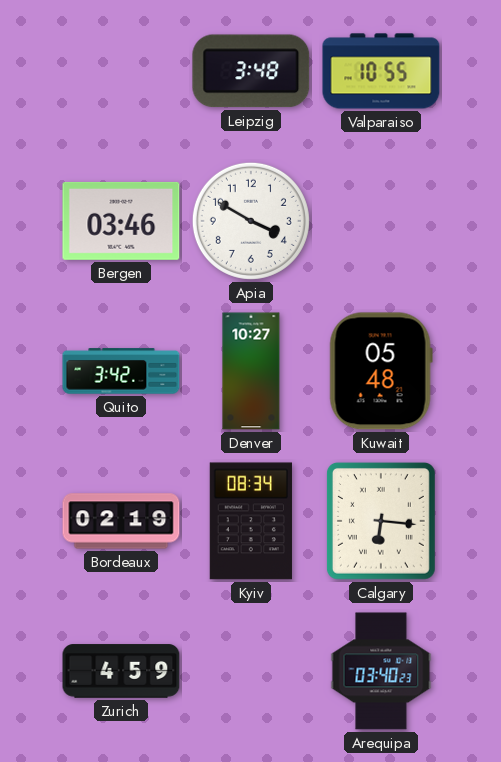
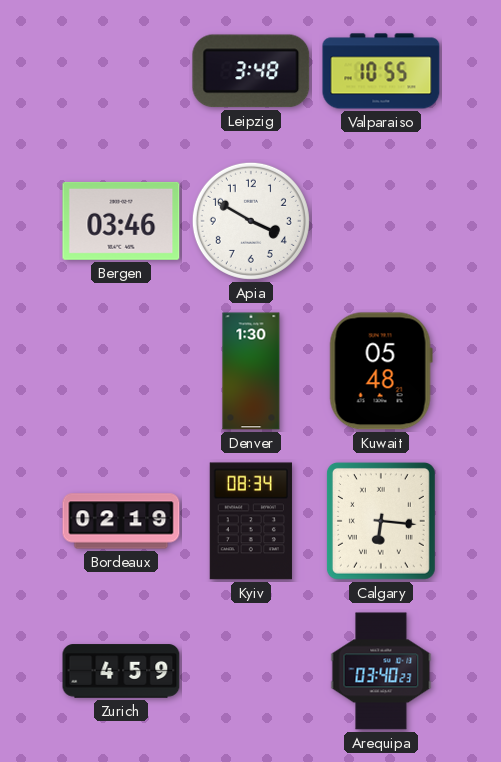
Quito: 3:42 -> none (121, 371)
Denver: 10:27 -> 1:30 (251, 371)
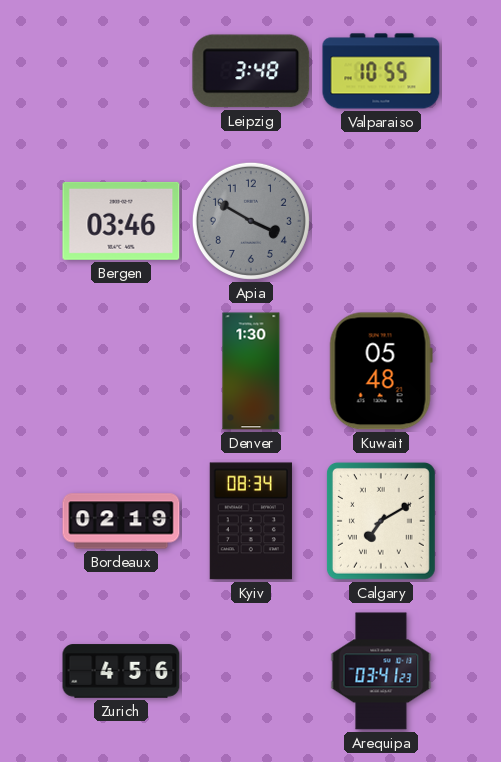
Apia dial: white -> grey (251, 221)
Calgary: 6:16 -> 7:10 (381, 521)
Zurich: 4:59 -> 4:56 (121, 671)
Arequipa: 03:40 -> 03:41 (381, 671)
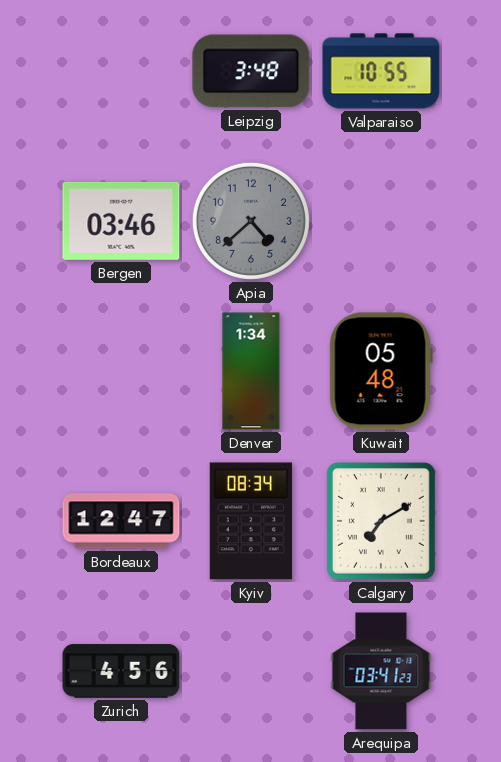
Apia: 3:50 -> 4:38 (251, 221)
Denver: 1:30 -> 1:34 (251, 371)
Bordeaux: 02:19 -> 12:47 (121, 521)
